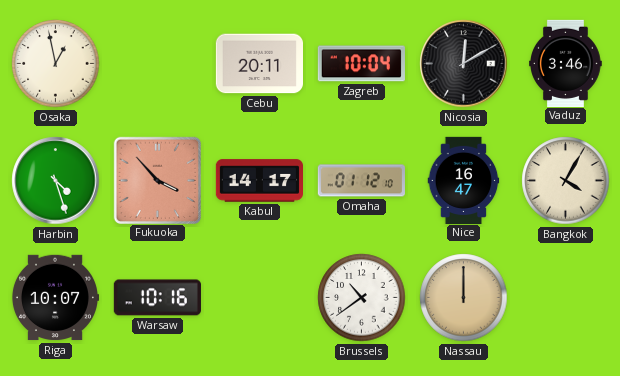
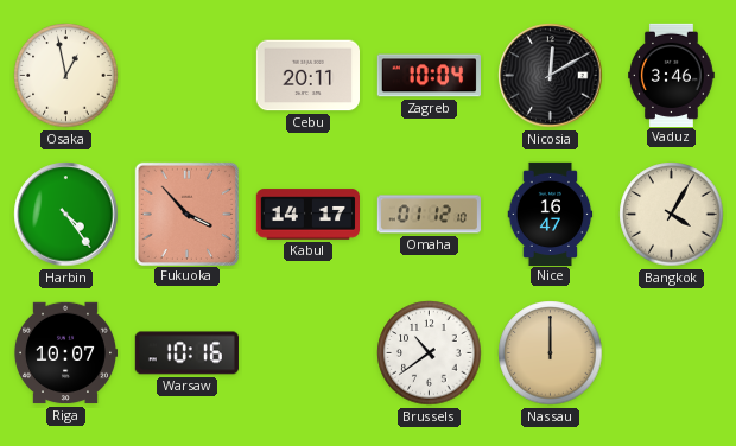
Harbin: 4:27 -> 4:24 (66, 215)
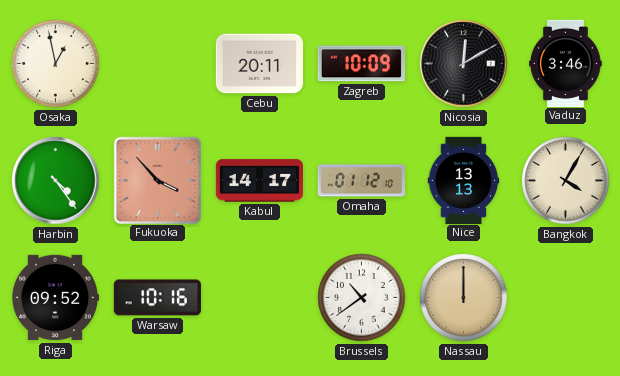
Zagreb: 10:04 -> 10:09 (361, 64)
Nice: 16:47 -> 13:13 (464, 180)
Riga: 10:07 -> 09:52 (54, 298)
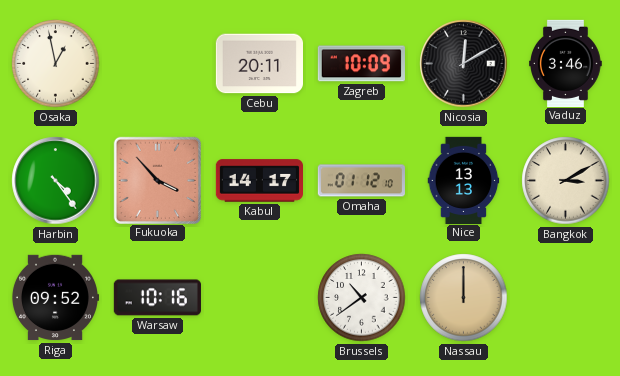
Bangkok: 4:05 -> 3:10 (566, 181)
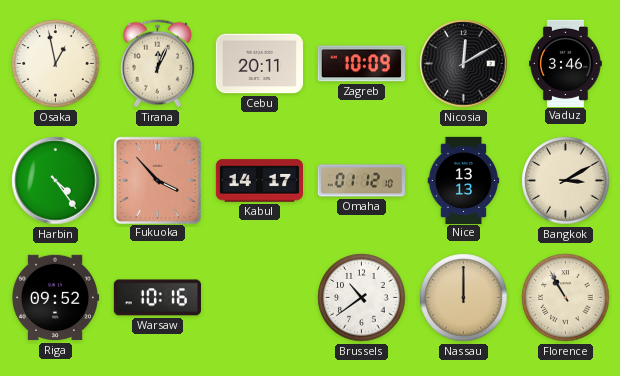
Tirana: none -> 12:04 (157, 64)
Florence: none -> 10:55 (566, 298)
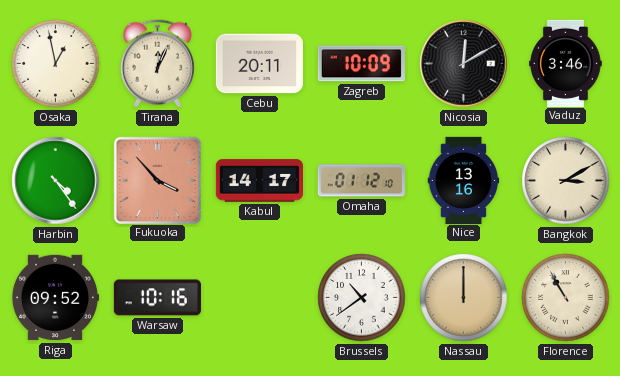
Nice: 13:13 -> 13:16 (464, 180)
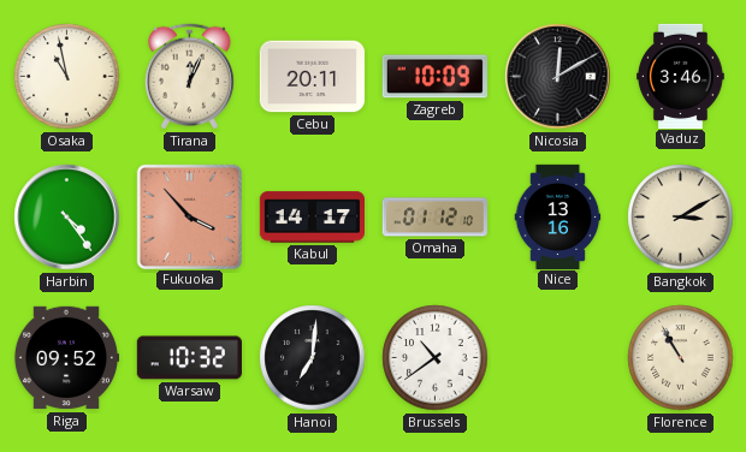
Osaka: 12:58 -> 10:58 (67, 77)
Warsaw: 10:16 -> 10:32 (189, 358)
Hanoi: none -> 7:01 (313, 358)
Nassau: 12:00 -> none (464, 298)
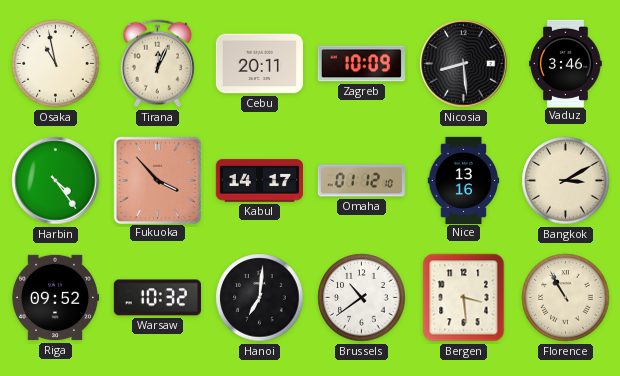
Nicosia: 12:10 -> 8:29 (464, 64)
Bergen: none -> 3:29 (464, 298)
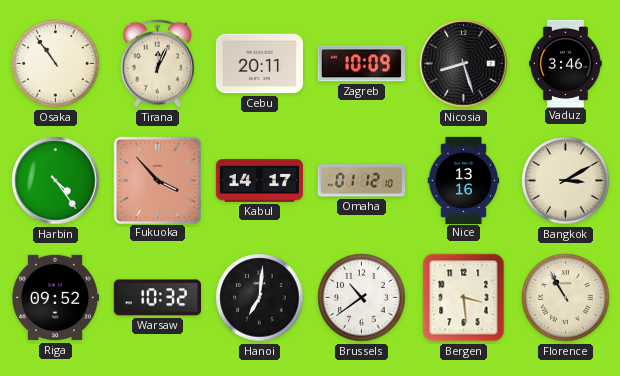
Osaka: 10:58 -> 10:54 (56, 64)
Nicosia: 8:29 -> 8:27 (464, 64)
